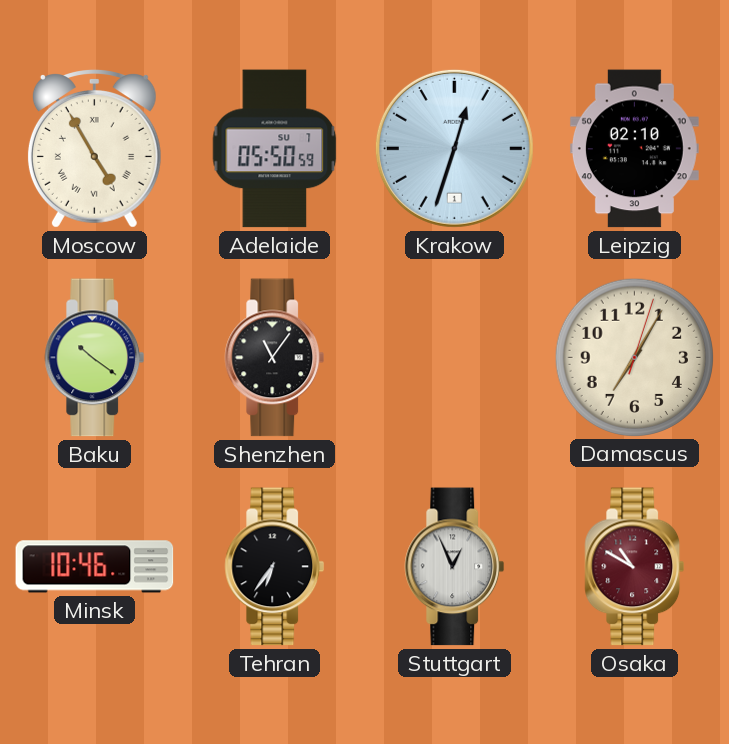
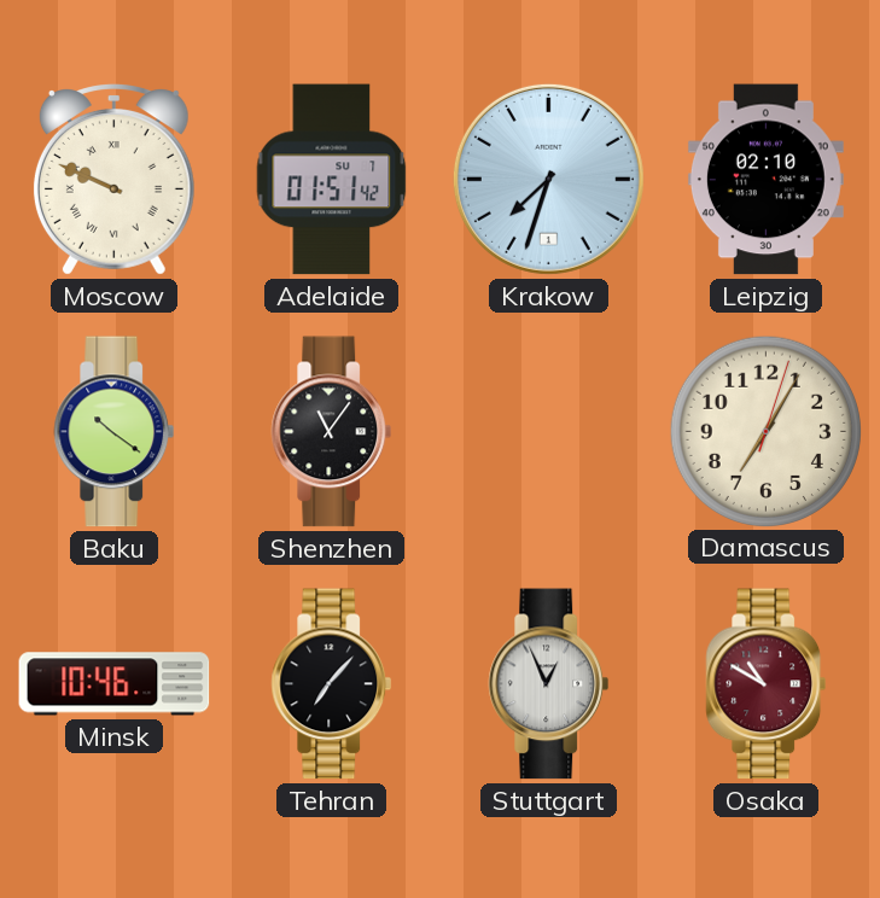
Moscow: 4:55 -> 9:49 (113, 180)
Adelaide: 05:50 -> 01:51 (332, 180)
Krakow: 12:33 -> 7:33 (548, 179)
Tehran: 6:36 -> 7:07 (332, 684)
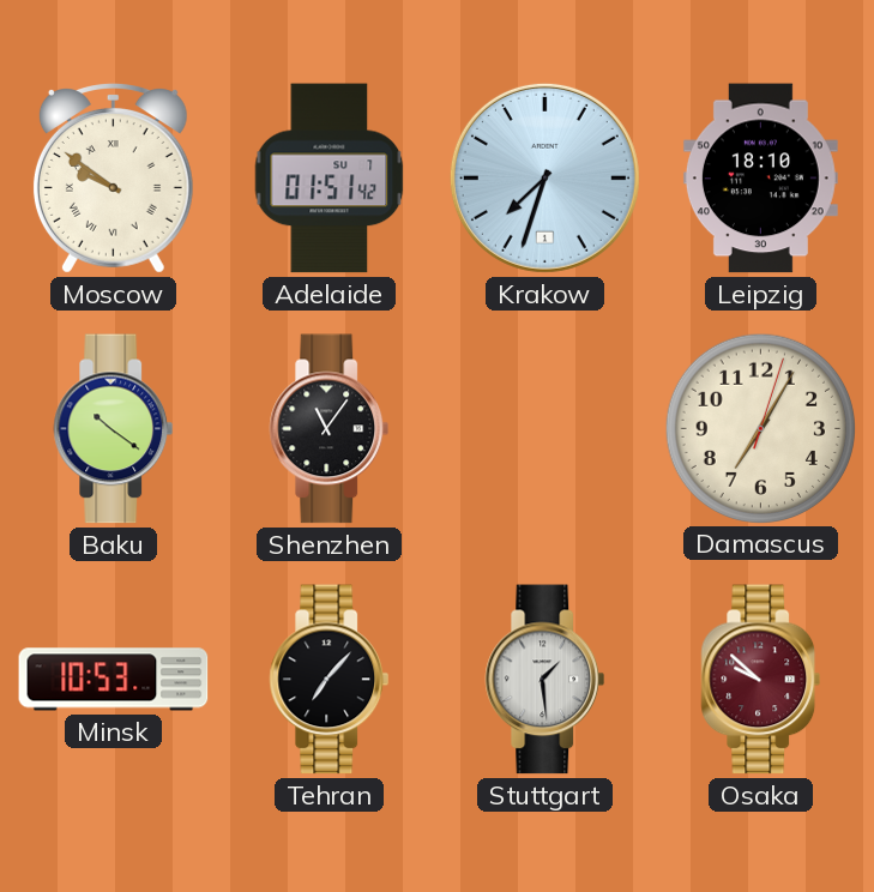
Moscow: 9:49 -> 9:51 (113, 179)
Leipzig: 02:10 -> 18:10 (760, 179)
Minsk: 10:46 -> 10:53 (114, 680)
Stuttgart: 12:56 -> 1:29 (546, 680)
Osaka: 10:50 -> 9:52 (761, 680)
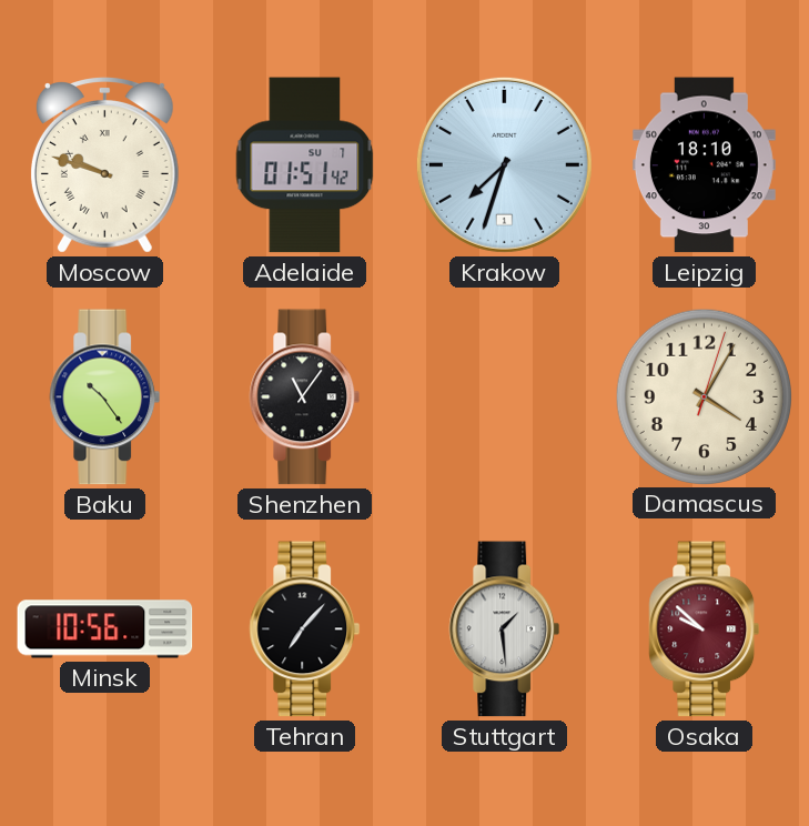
Moscow: 9:51 -> 9:48 (104, 165)
Baku: 10:21 -> 10:24 (105, 397)
Damascus: 7:05 -> 4:05 (704, 396)
Minsk: 10:53 -> 10:56 (105, 629)
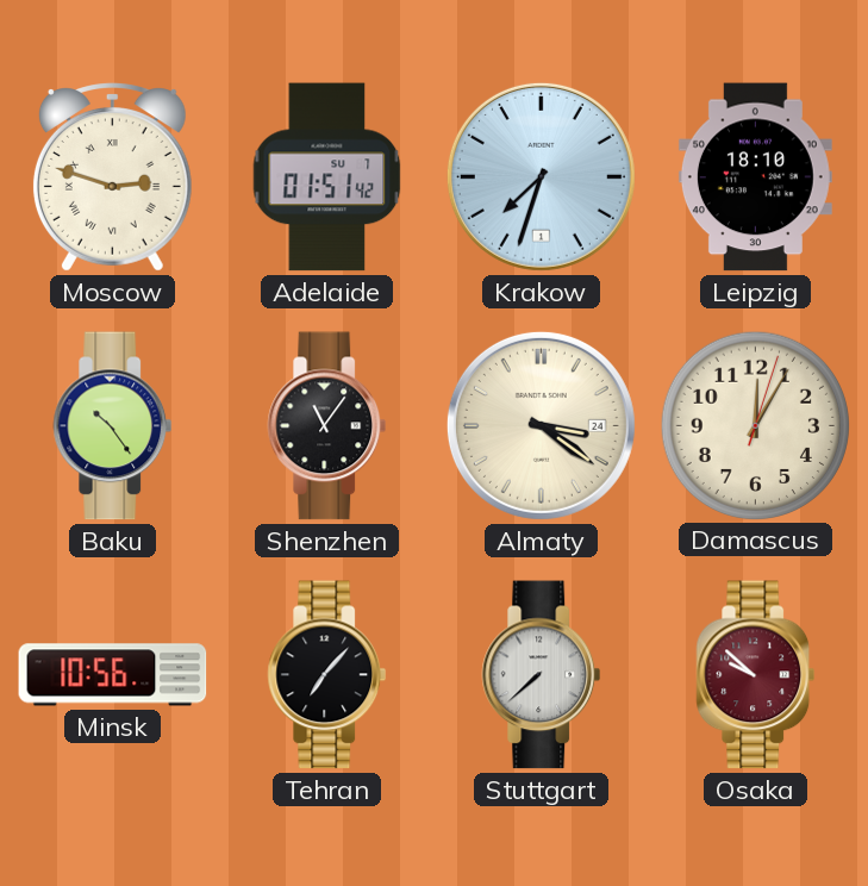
Moscow: 9:48 -> 2:48 (112, 177)
Almaty: none -> 3:21 (541, 425)
Damascus: 4:05 -> 12:05 (755, 425)
Stuttgart: 1:29 -> 7:38 (542, 675)
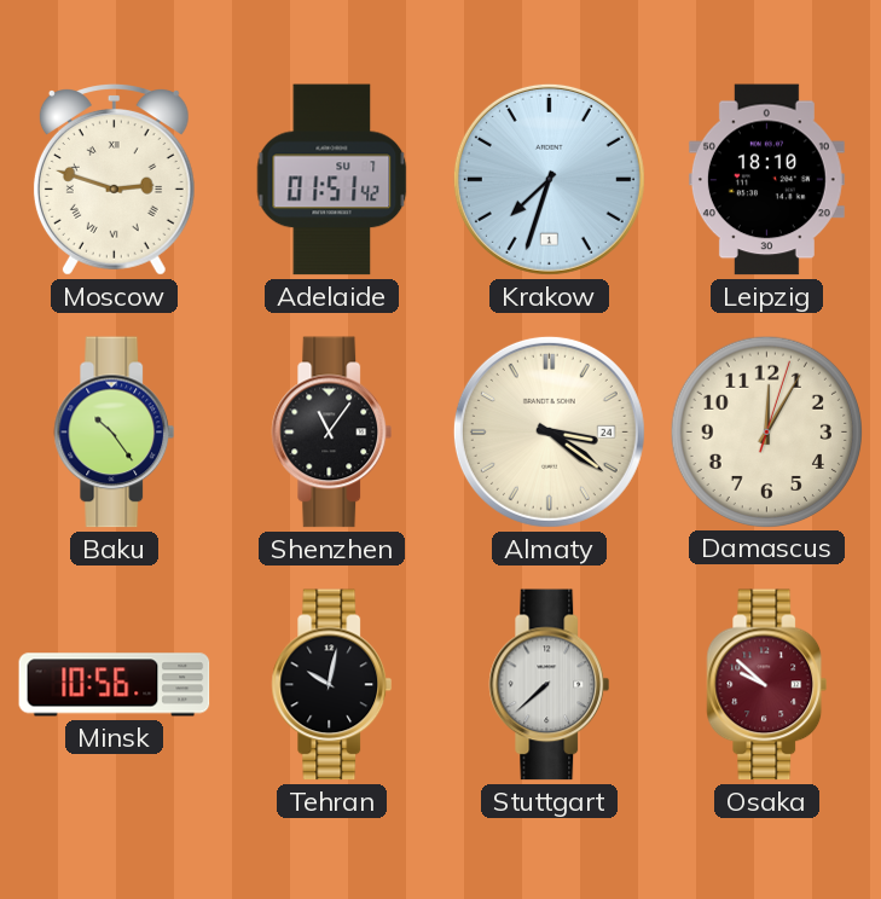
Tehran: 7:07 -> 10:02 (332, 685)
